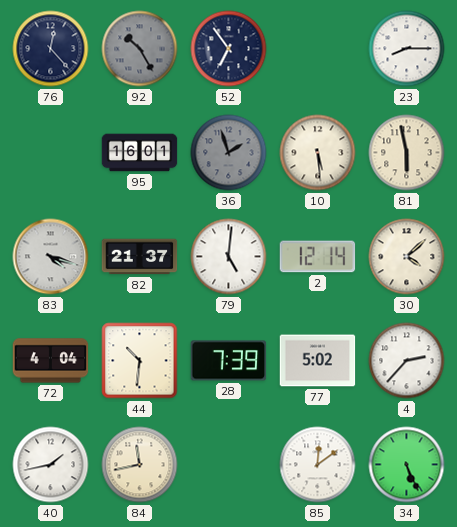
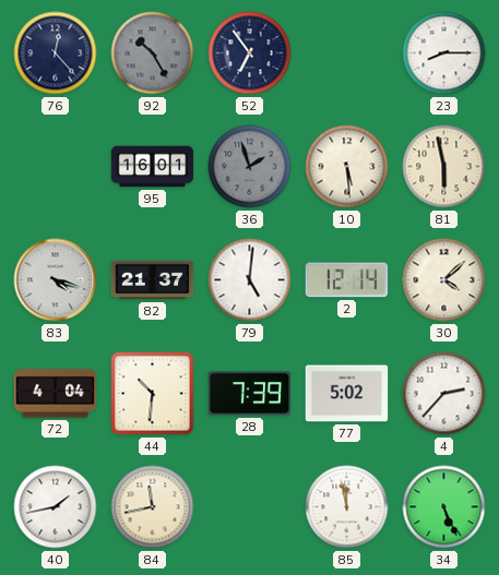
85: 12:09 -> 11:58 (347, 507)
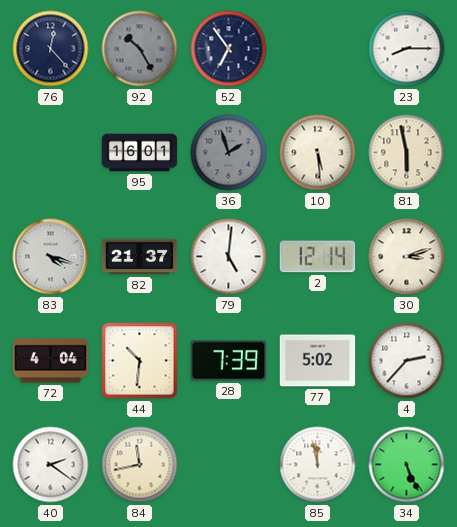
30: 4:08 -> 3:12 (407, 257)
40: 1:43 -> 2:21 (51, 465)
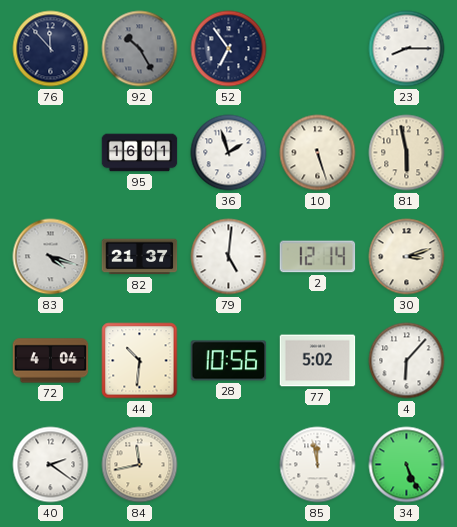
76: 12:23 -> 11:53 (51, 49)
36 dial: grey -> white (229, 153)
10: 5:29 -> 5:27 (318, 153)
28: 7:39 -> 10:56 (229, 361)
4: 2:37 -> 6:07 (407, 361)
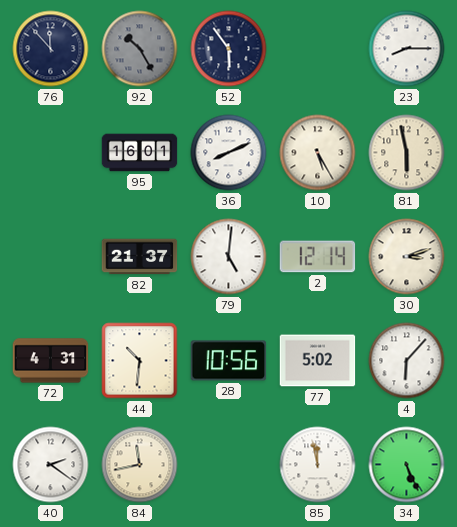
52: 6:54 -> 5:54 (229, 49)
36: 1:57 -> 8:11 (229, 153)
10: 5:27 -> 5:25 (318, 153)
83: 4:18 -> none (51, 257)
72: 4:04 -> 4:31 (51, 361)
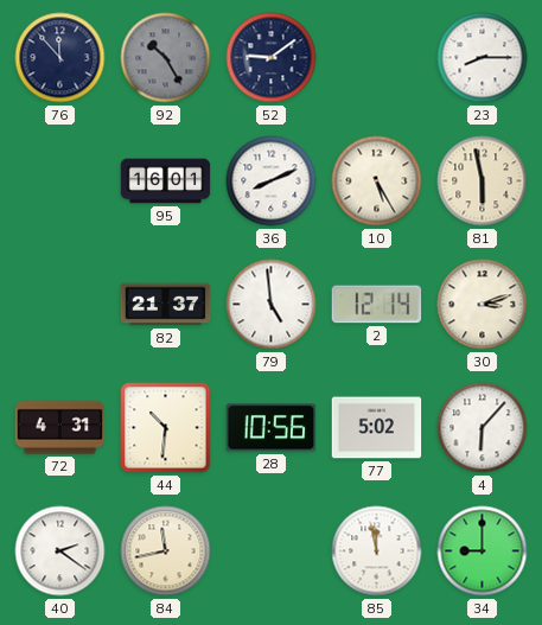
52: 5:54 -> 9:09 (272, 58)
79: 5:01 -> 4:59 (272, 305)
34: 5:26 -> 9:00 (483, 551)
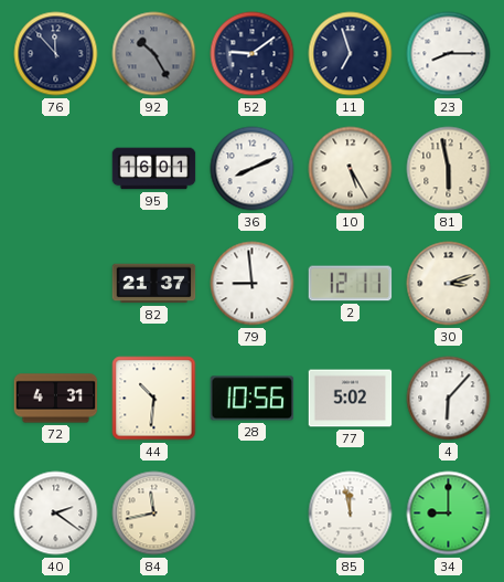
11: none -> 6:57 (351, 54)
79: 4:59 -> 8:59 (253, 284)
2: 12:14 -> 12:11 (351, 284)
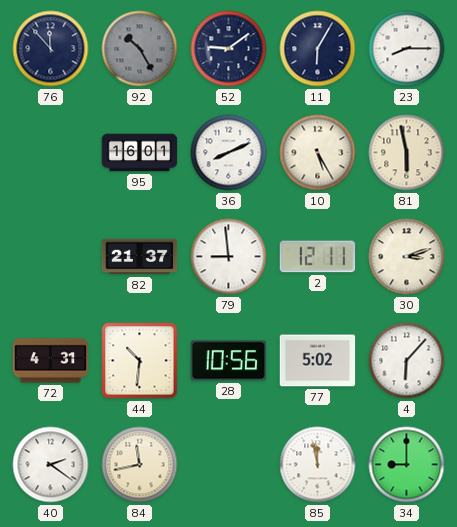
11: 6:57 -> 6:05 (318, 49)
